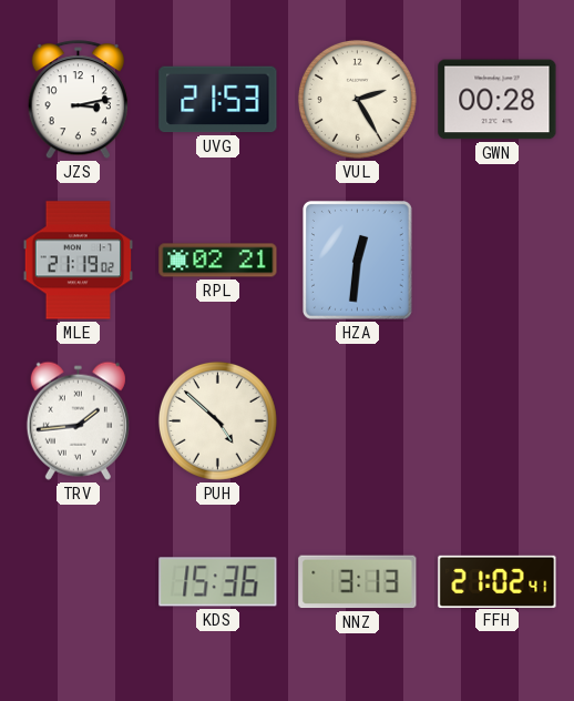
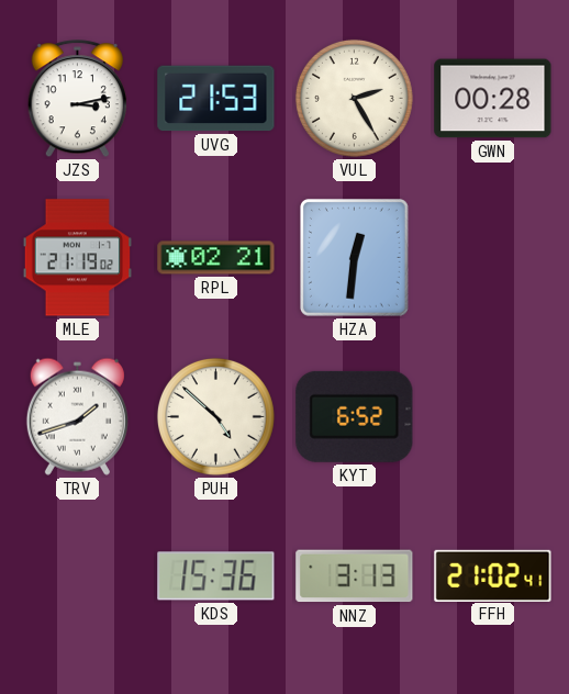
TRV: 1:44 -> 1:42 (77, 416)
KYT: none -> 6:52 (355, 416)
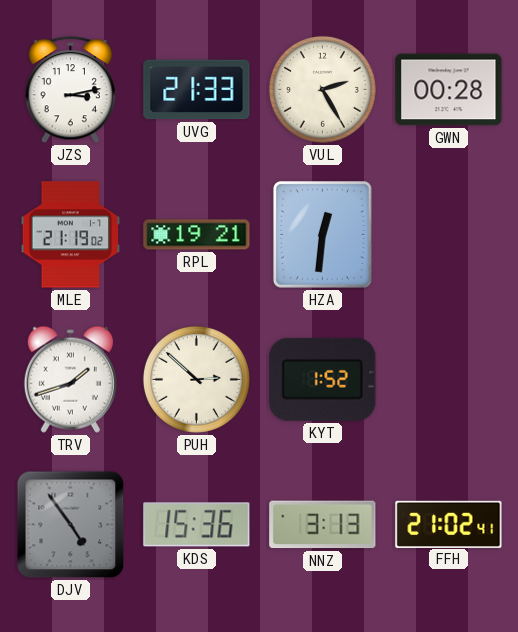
UVG: 21:53 -> 21:33 (197, 90)
RPL: 02:21 -> 19:21 (197, 235)
PUH: 4:52 -> 2:52 (196, 379)
KYT: 6:52 -> 1:52 (323, 379)
DJV: none -> 4:54 (71, 525)
